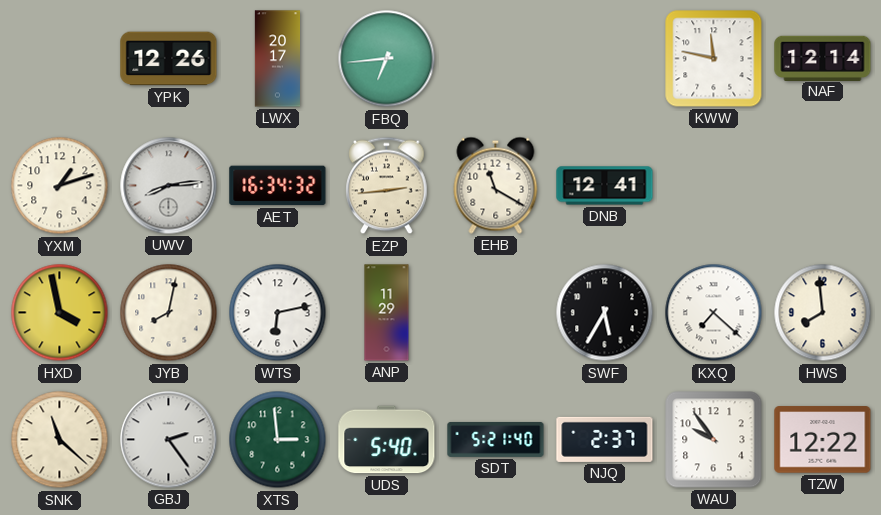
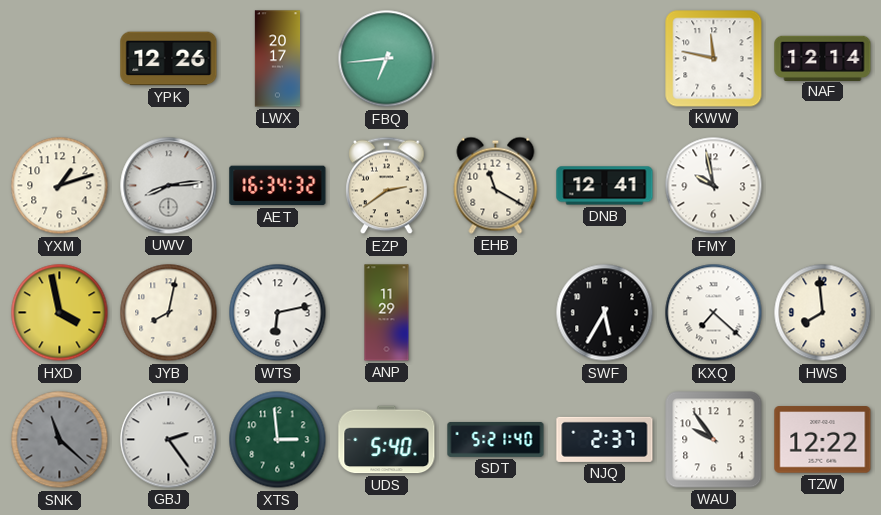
EZP: 2:44 -> 2:39 (387, 186)
FMY: none -> 9:58 (714, 186)
SNK dial: cream -> grey (60, 440)
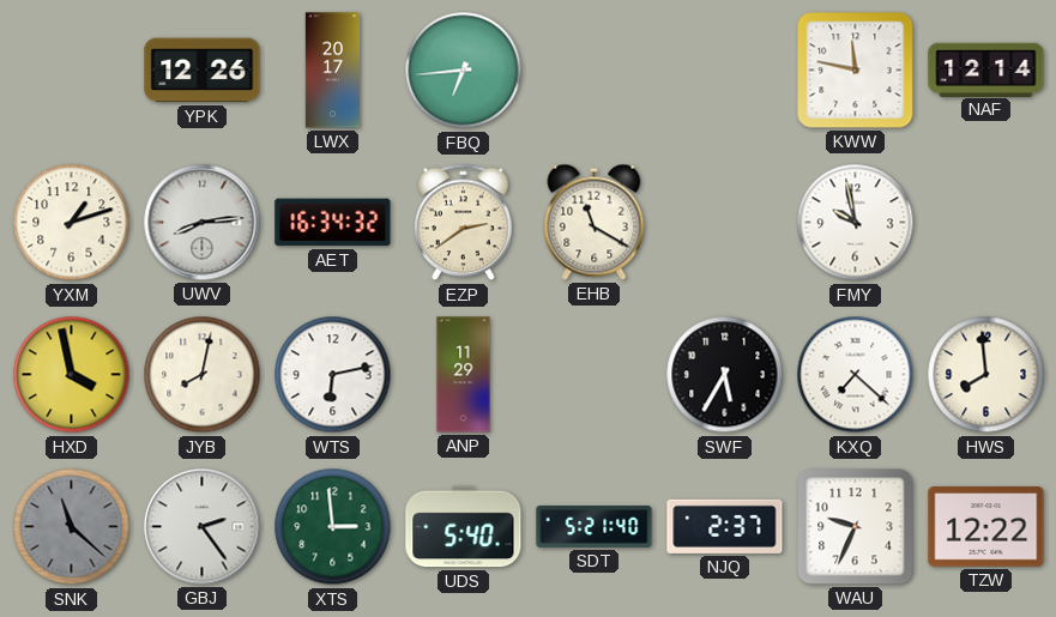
DNB: 12:41 -> none (605, 186)
WAU: 9:54 -> 9:34 (856, 527)
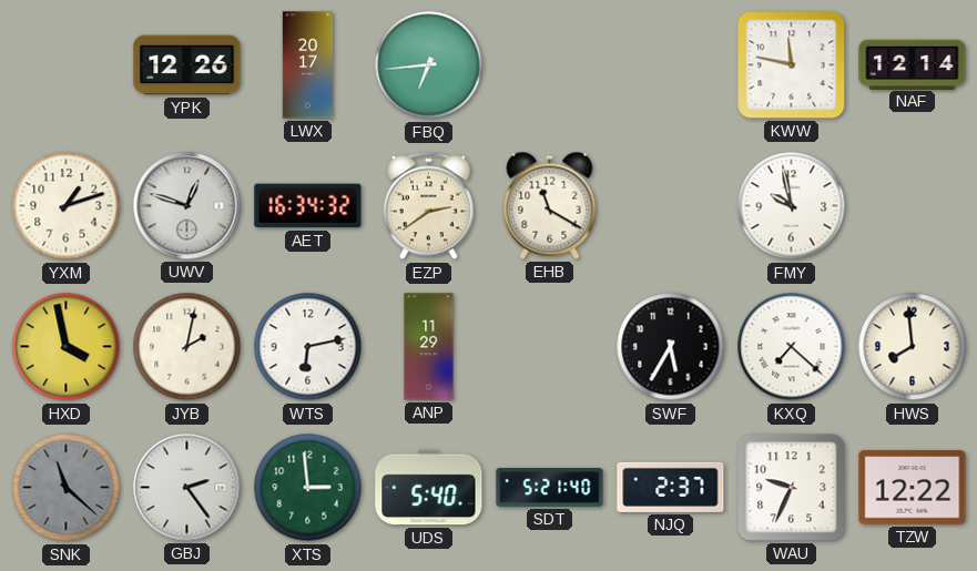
UWV: 8:14 -> 12:48 (187, 206)
JYB: 8:02 -> 2:02 (187, 347)
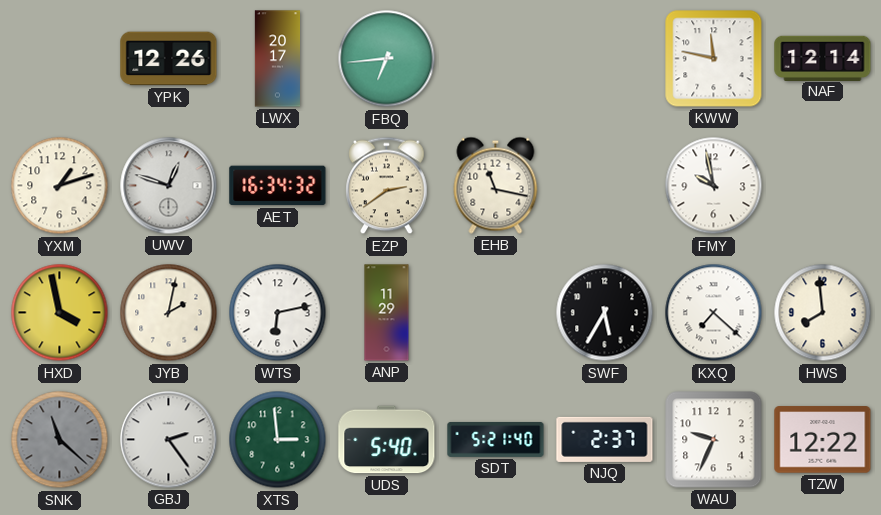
EHB: 11:20 -> 11:17 (496, 185)
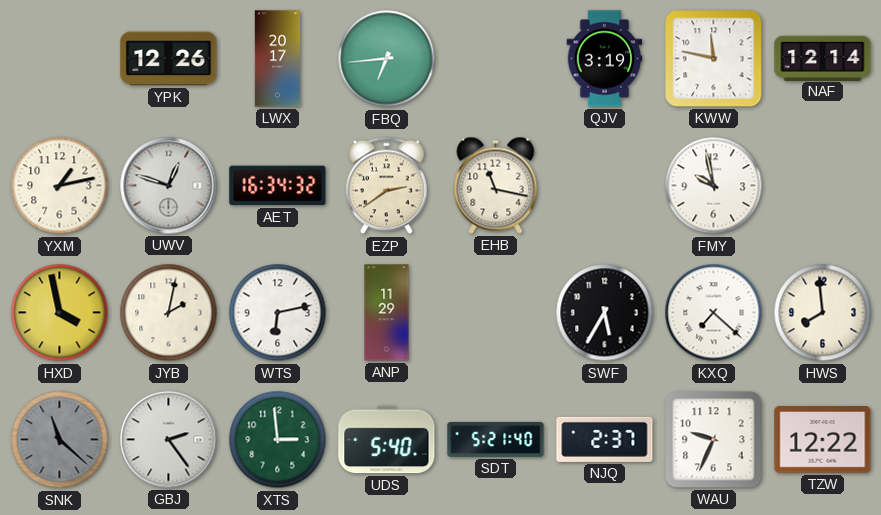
QJV: none -> 3:19 (605, 59)
YXM: 1:12 -> 1:13 (60, 186)
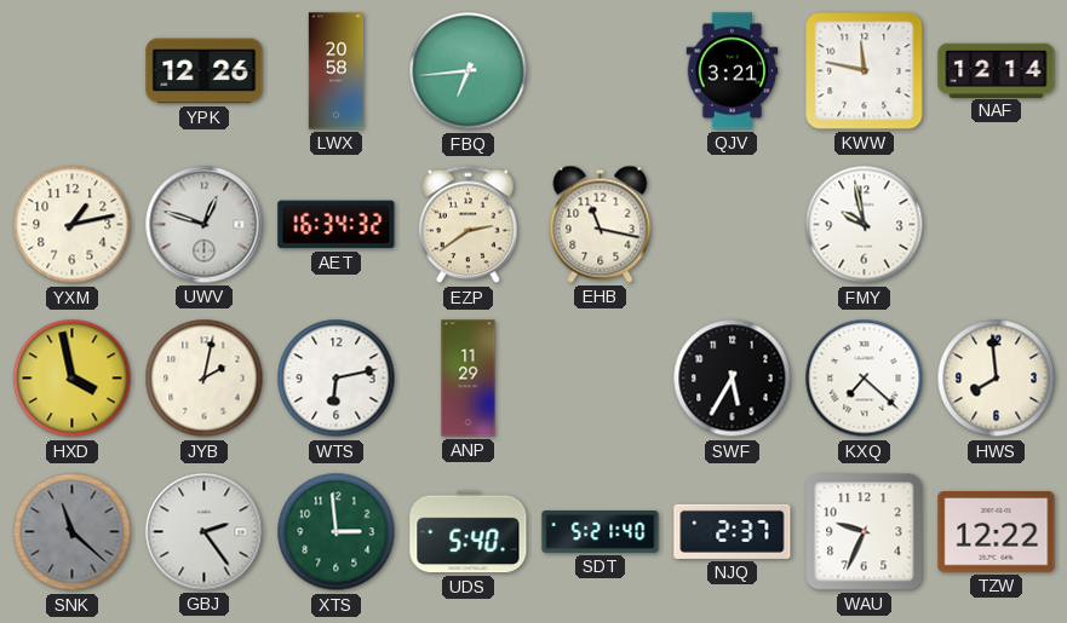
LWX: 20:17 -> 20:58 (335, 71)
QJV: 3:19 -> 3:21 (733, 71)
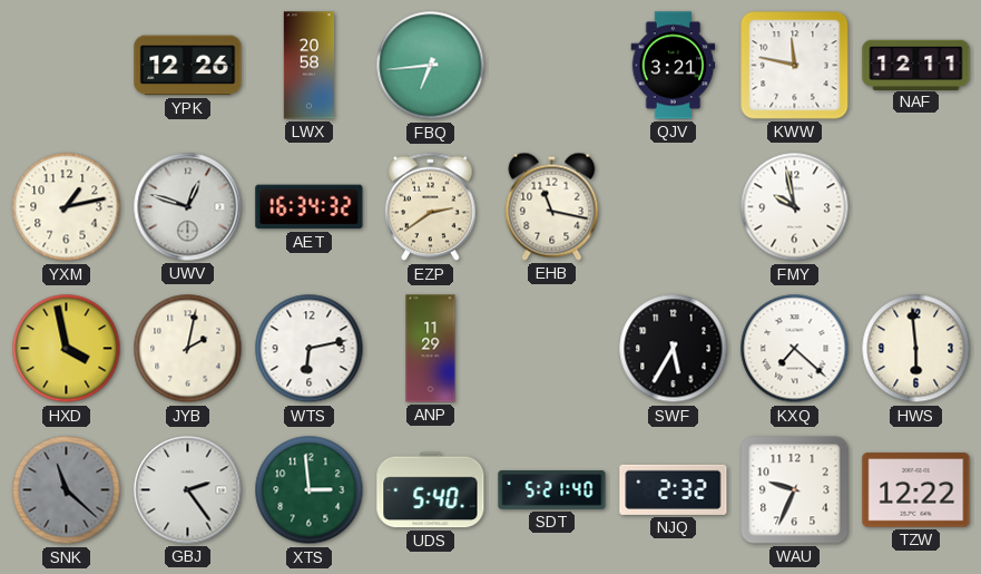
NAF: 12:14 -> 12:11 (916, 65)
HWS: 7:59 -> 5:59 (916, 349)
NJQ: 2:37 -> 2:32 (674, 489)
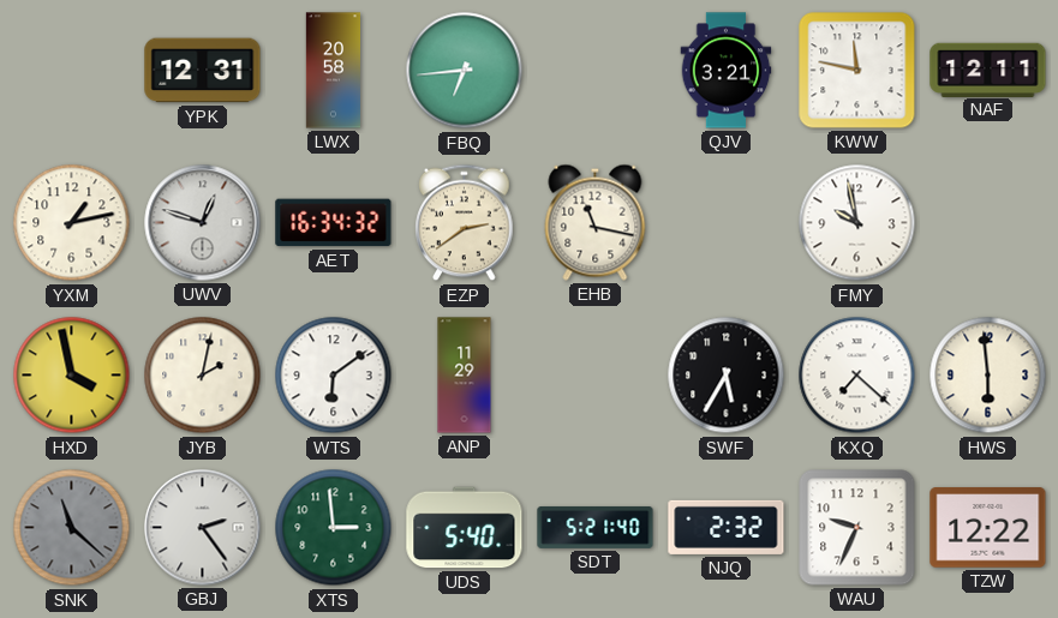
YPK: 12:26 -> 12:31 (203, 71)
WTS: 6:13 -> 6:09 (334, 376)
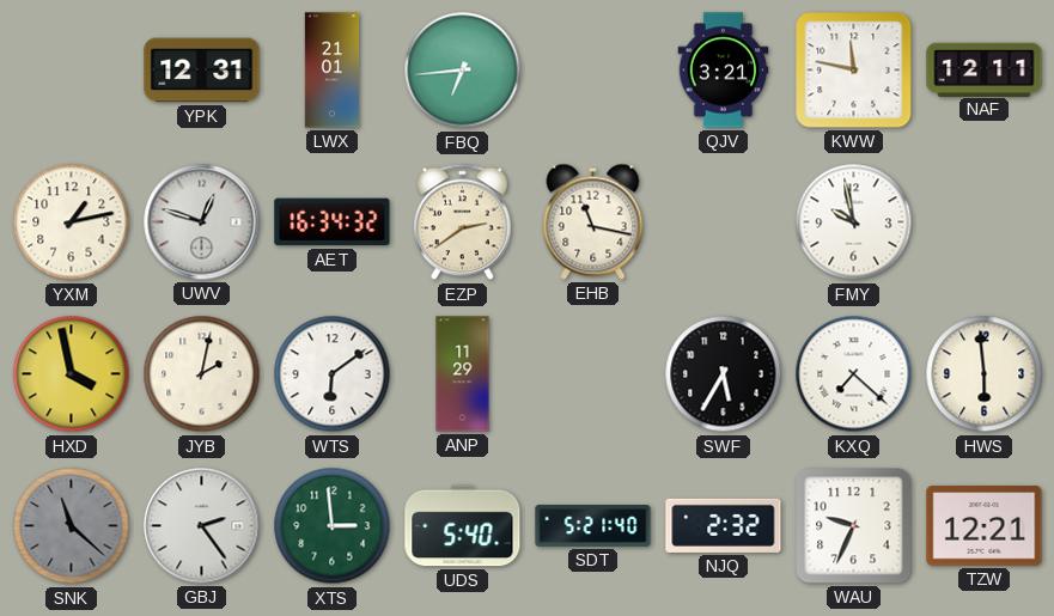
LWX: 20:58 -> 21:01 (331, 71)
TZW: 12:22 -> 12:21 (985, 526)
